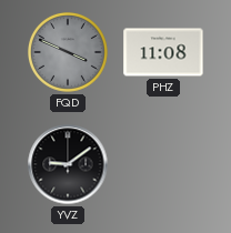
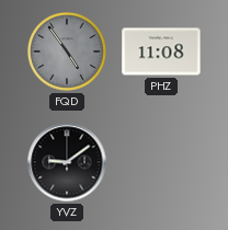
FQD: 3:49 -> 4:54 (68, 53)
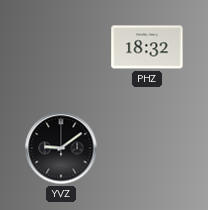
FQD: 4:54 -> none (68, 53)
PHZ: 11:08 -> 18:32 (147, 47)
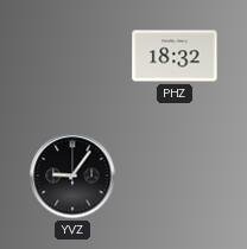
YVZ: 9:09 -> 9:06 (72, 175)
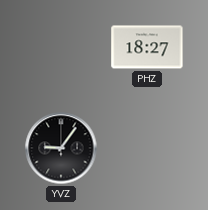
PHZ: 18:32 -> 18:27 (147, 47)
